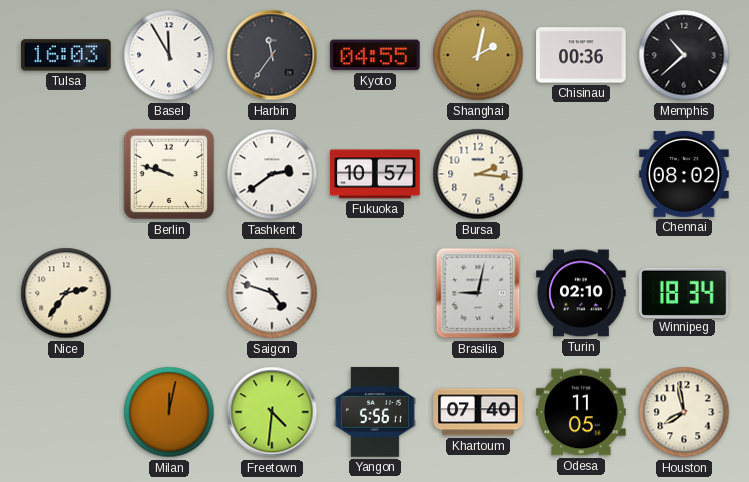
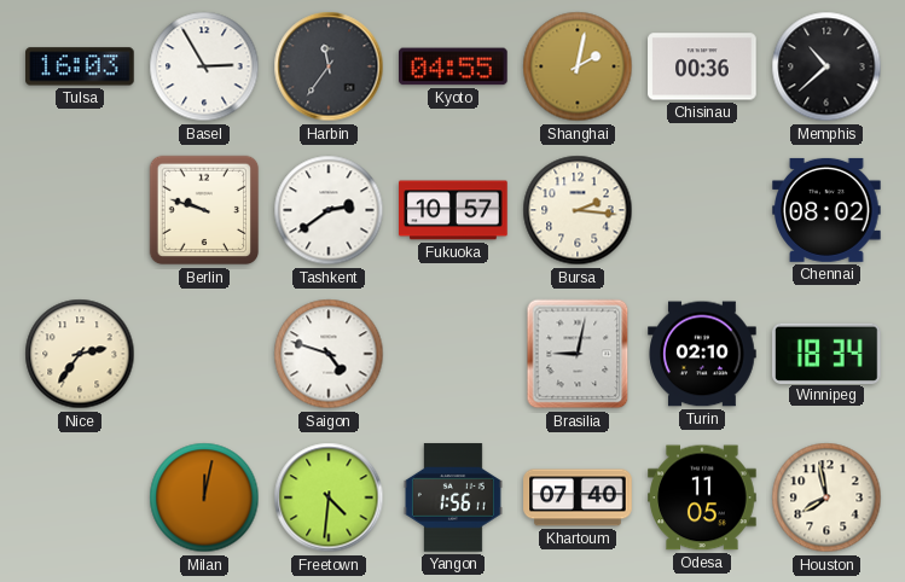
Basel: 11:55 -> 2:55 (204, 66)
Yangon: 5:56 -> 1:56 (453, 497)
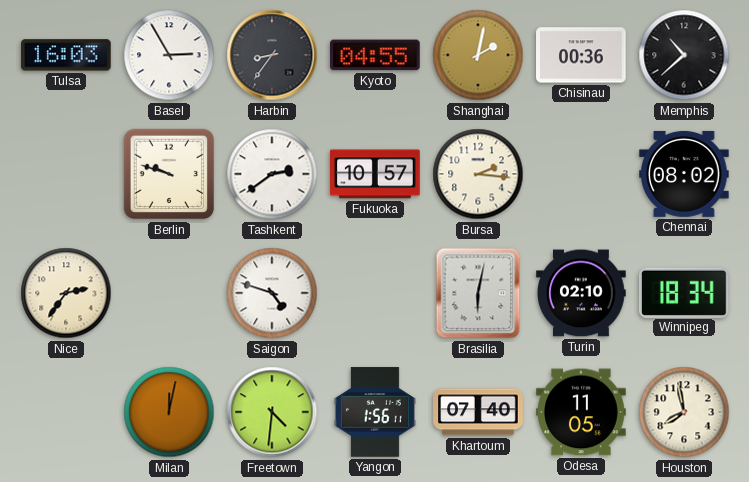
Harbin: 11:36 -> 8:36 (272, 55)
Brasilia: 9:02 -> 6:02 (478, 293)
